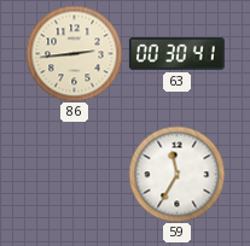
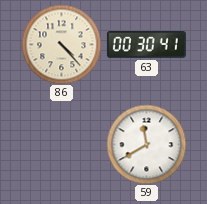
86: 2:44 -> 4:23 (61, 44)
59: 11:35 -> 11:40 (146, 144)
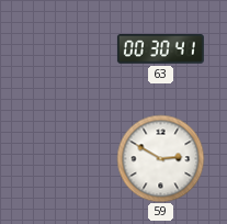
86: 4:23 -> none (61, 44)
59: 11:40 -> 2:50 (160, 158)
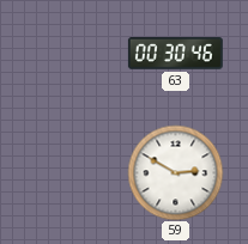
63: 00:30:41 -> 00:30:46 (175, 54)
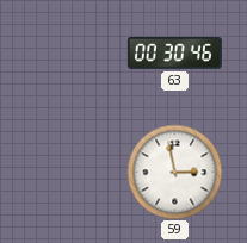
59: 2:50 -> 2:58 (174, 172)
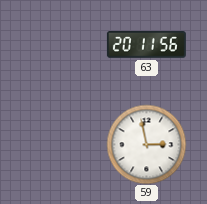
63: 00:30 -> 20:11 (146, 45)
